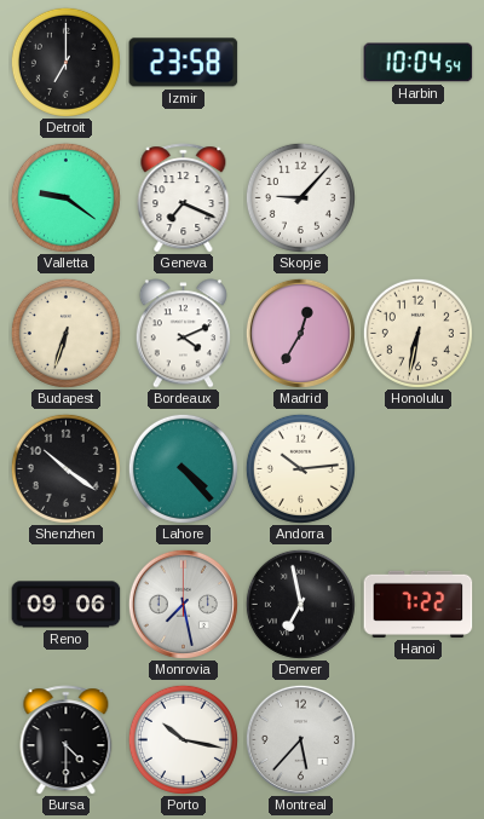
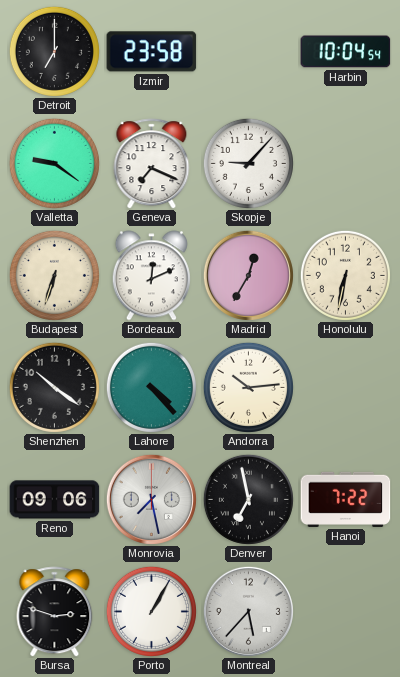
Bordeaux: 4:11 -> 12:11 (151, 276)
Bursa: 4:30 -> 2:48 (55, 612)
Porto: 10:17 -> 1:05 (151, 611)
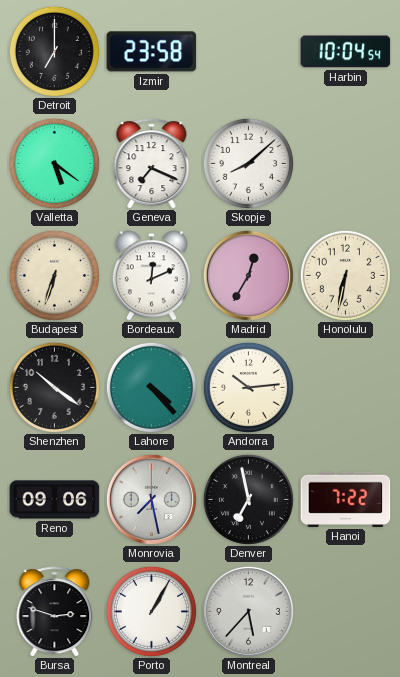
Valletta: 9:21 -> 5:21 (54, 163)
Skopje: 9:07 -> 8:08 (248, 163)
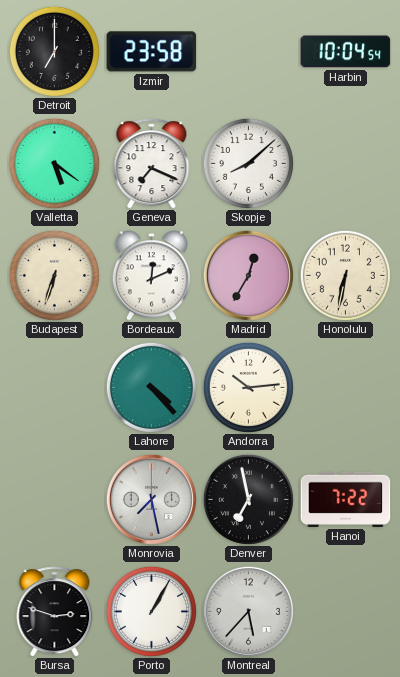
Shenzhen: 10:21 -> none (54, 387)
Reno: 09:06 -> none (55, 500)
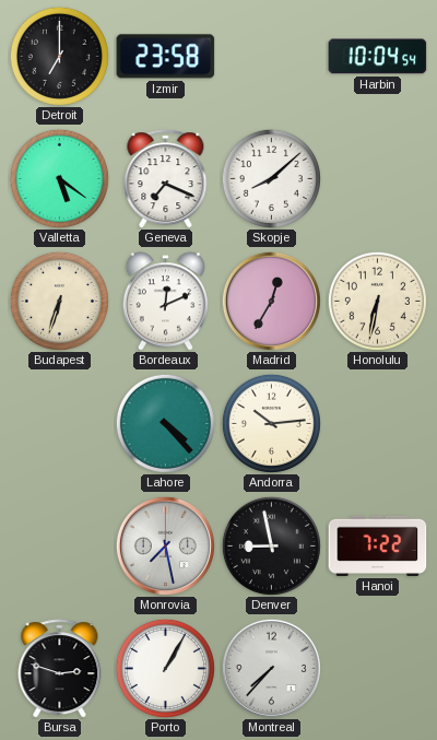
Denver: 6:58 -> 8:58 (271, 545)
Montreal: 5:37 -> 7:37 (271, 668)
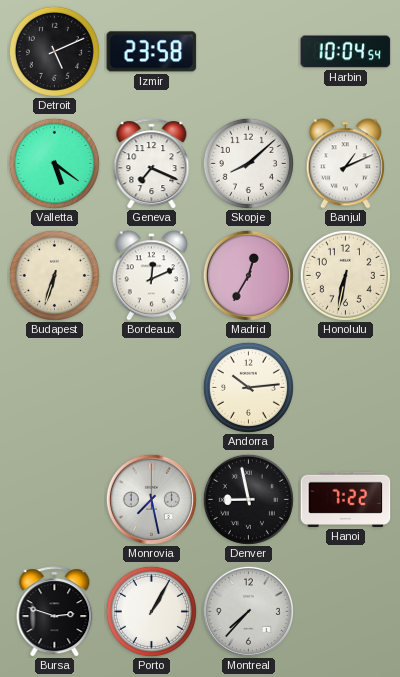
Detroit: 7:00 -> 5:11 (54, 51)
Banjul: none -> 1:11 (345, 164)
Lahore: 4:23 -> none (165, 423)
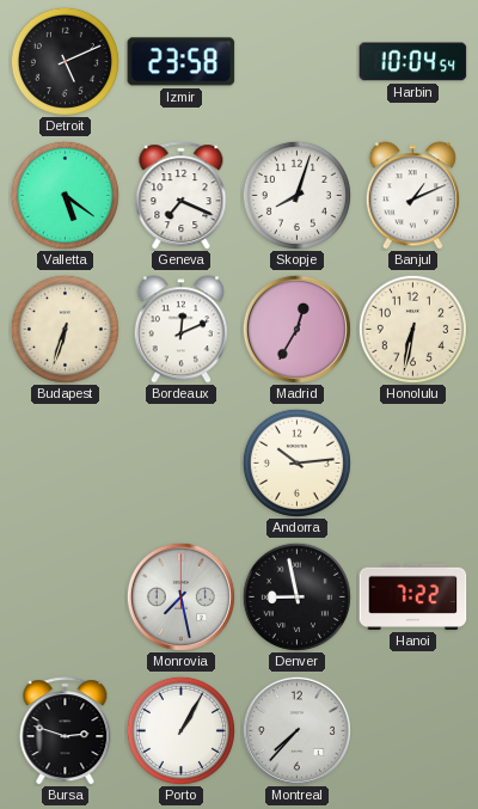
Skopje: 8:08 -> 8:03 (296, 195)
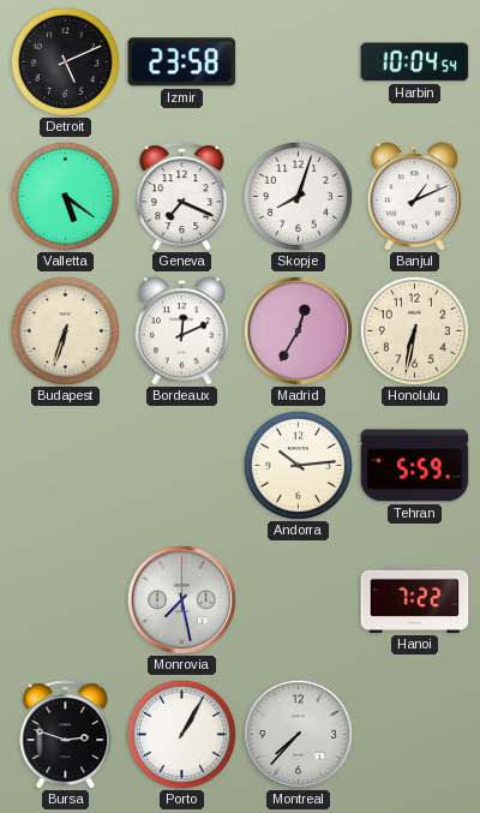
Tehran: none -> 5:59 (415, 466)
Denver: 8:58 -> none (296, 596)
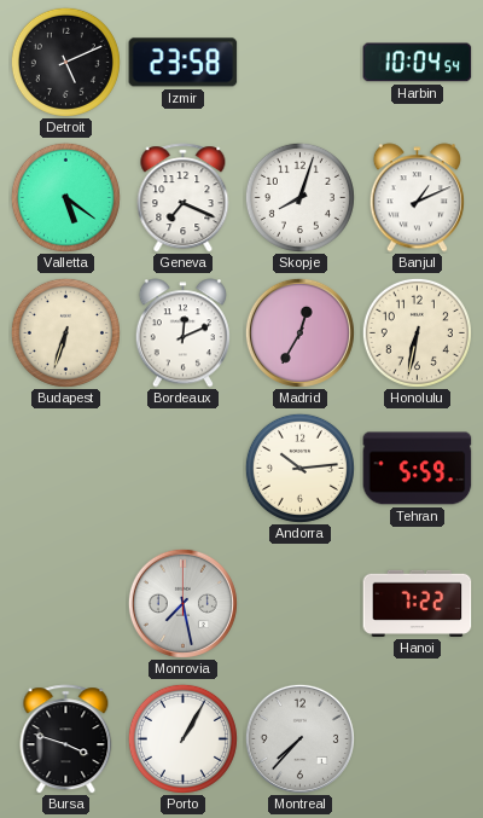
Bursa: 2:48 -> 3:48 (66, 739)
